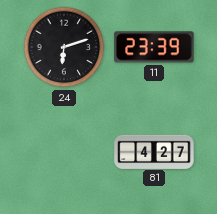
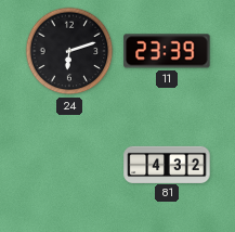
81: 4:27 -> 4:32 (167, 164)
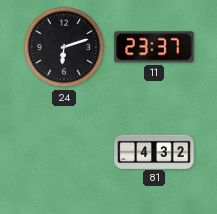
11: 23:39 -> 23:37 (154, 47)
